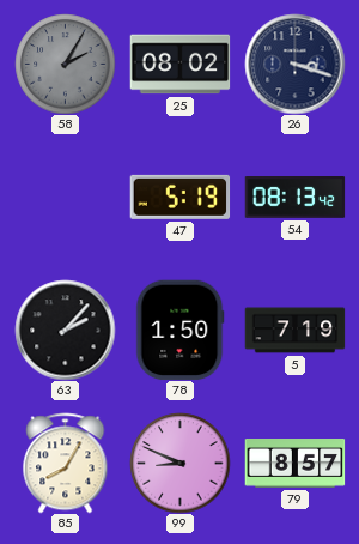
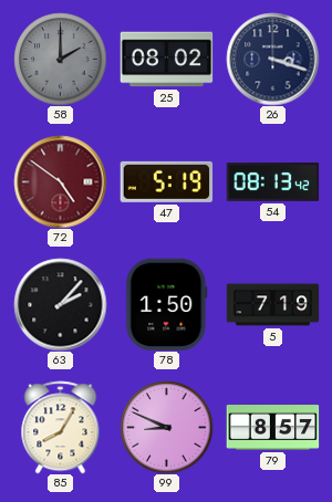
58: 2:05 -> 2:00 (60, 59)
72: none -> 4:51 (60, 181)
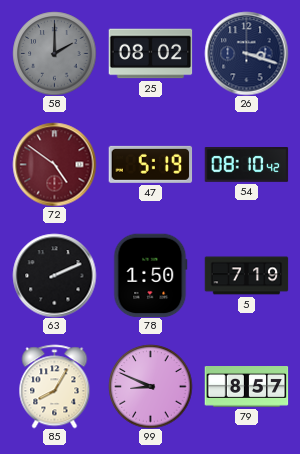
54: 08:13 -> 08:10 (246, 165)
63: 2:07 -> 2:11 (54, 275)
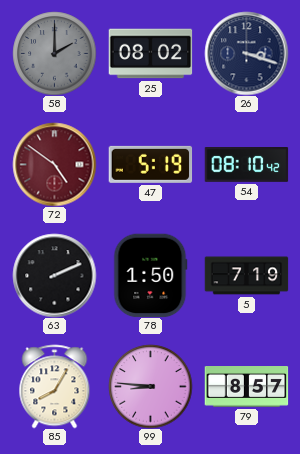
99: 8:49 -> 8:46 (150, 386)
